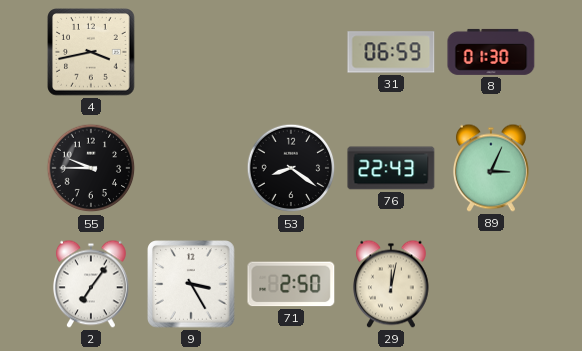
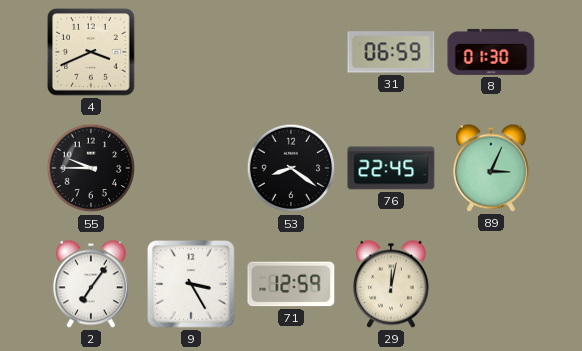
4: 3:43 -> 3:41 (91, 52)
76: 22:43 -> 22:45 (391, 168)
71: 2:50 -> 12:59 (291, 284)
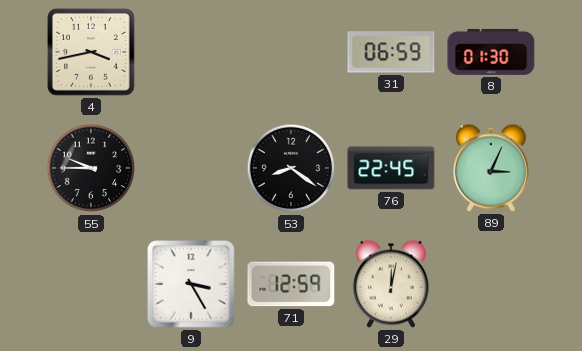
4: 3:41 -> 3:43 (91, 52)
2: 7:06 -> none (92, 284)
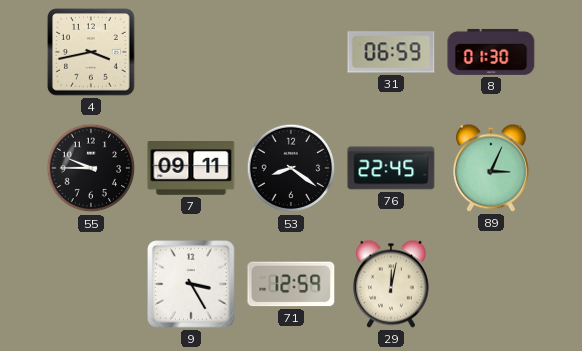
7: none -> 09:11 (191, 168)
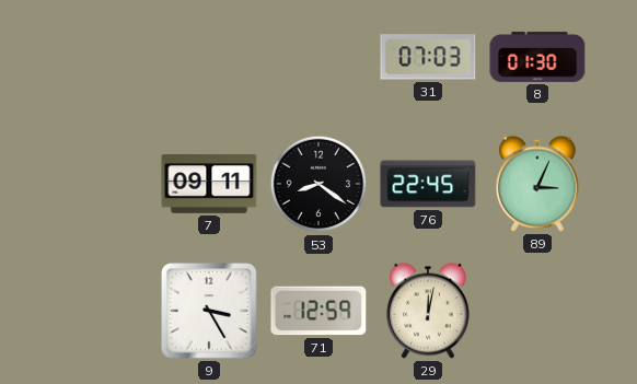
4: 3:43 -> none (91, 52)
31: 06:59 -> 07:03 (428, 57)
55: 9:45 -> none (91, 168)
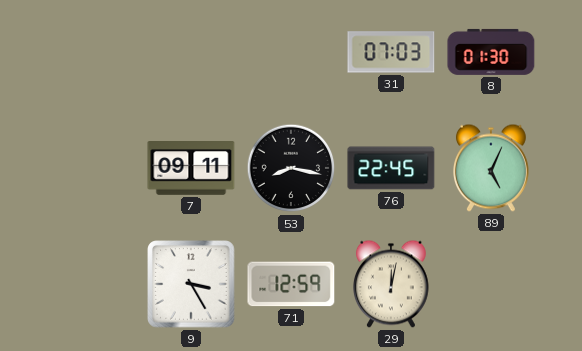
53: 8:21 -> 8:17 (291, 168)
89: 3:04 -> 5:04 (492, 168)
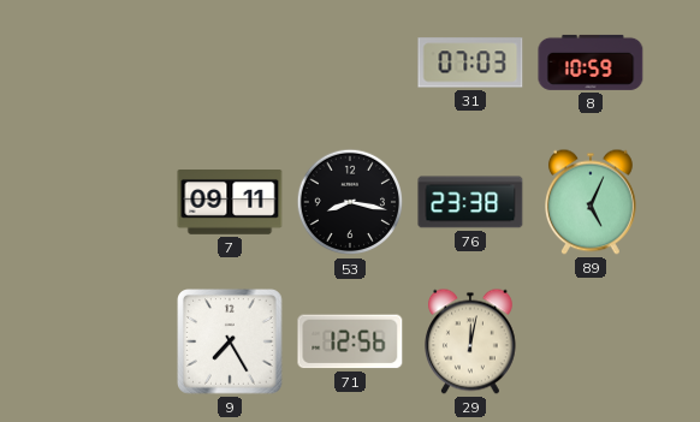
8: 01:30 -> 10:59 (591, 63)
76: 22:45 -> 23:38 (470, 202)
9: 3:25 -> 7:25 (230, 341)
71: 12:59 -> 12:56 (350, 341)
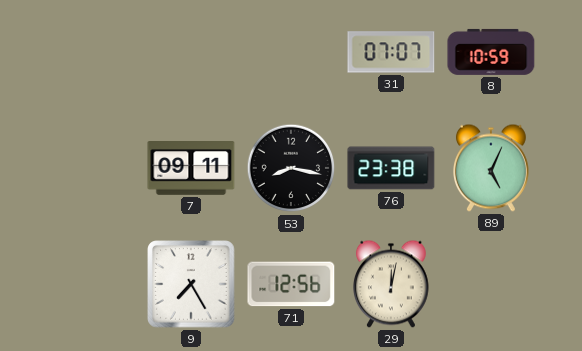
31: 07:03 -> 07:07 (391, 52)
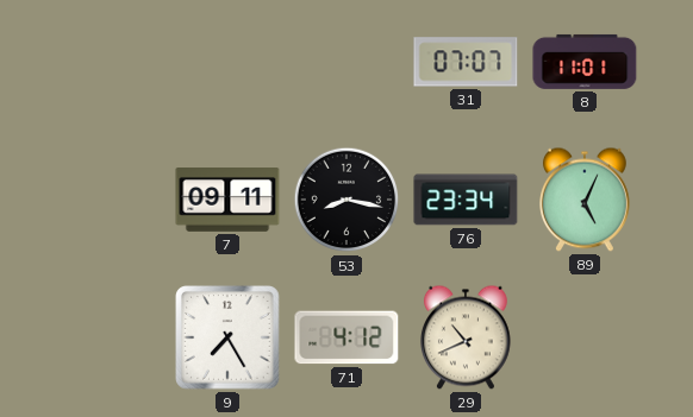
8: 10:59 -> 11:01 (585, 62)
76: 23:38 -> 23:34 (466, 200)
71: 12:56 -> 4:12 (346, 337)
29: 12:02 -> 10:41 (467, 337)
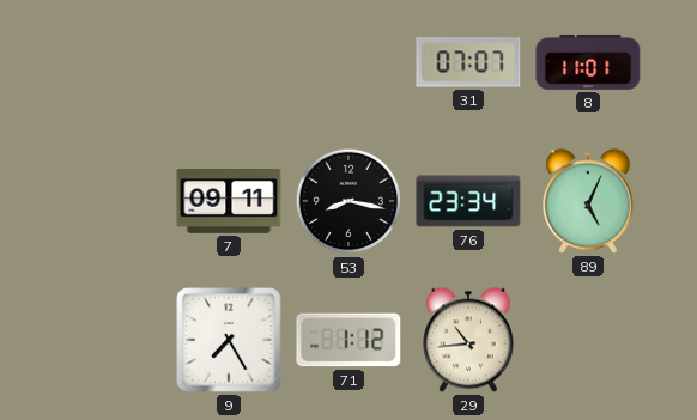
71: 4:12 -> 1:12 (348, 340)
29: 10:41 -> 10:44 (469, 340)
